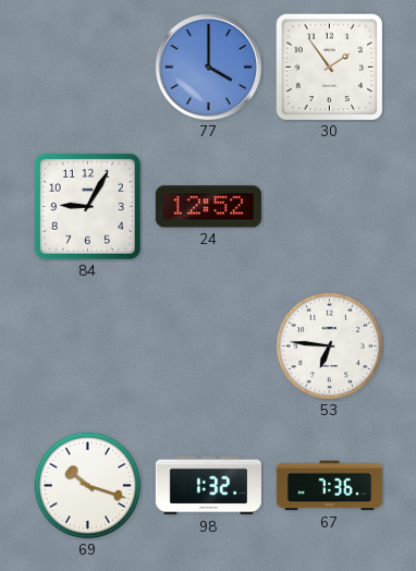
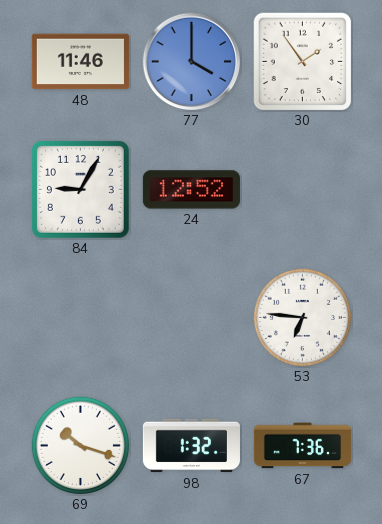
48: none -> 11:46 (80, 62)
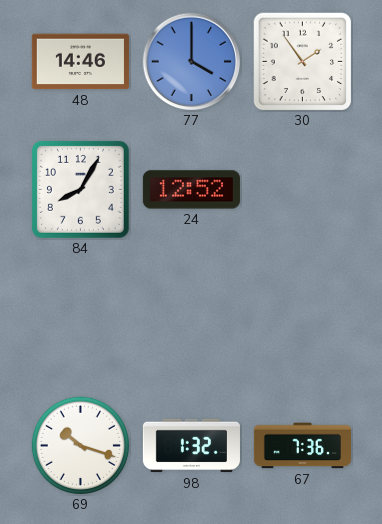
48: 11:46 -> 14:46 (80, 62)
84: 9:05 -> 8:05 (80, 189)
53: 6:46 -> none (302, 317)
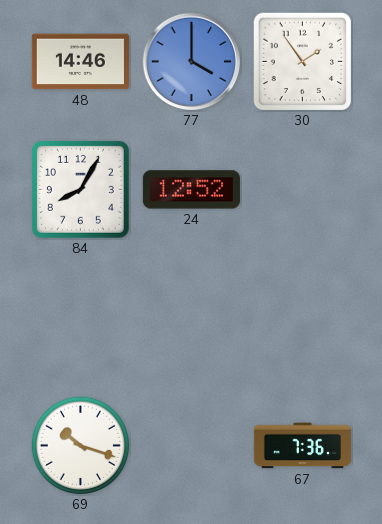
98: 1:32 -> none (191, 446)
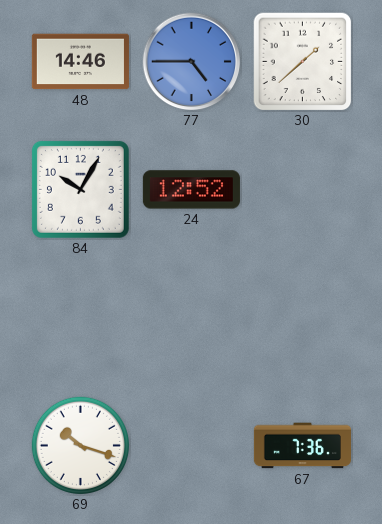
77: 4:00 -> 4:45 (192, 62)
30: 1:54 -> 1:38 (303, 62)
84: 8:05 -> 10:05 (80, 189)
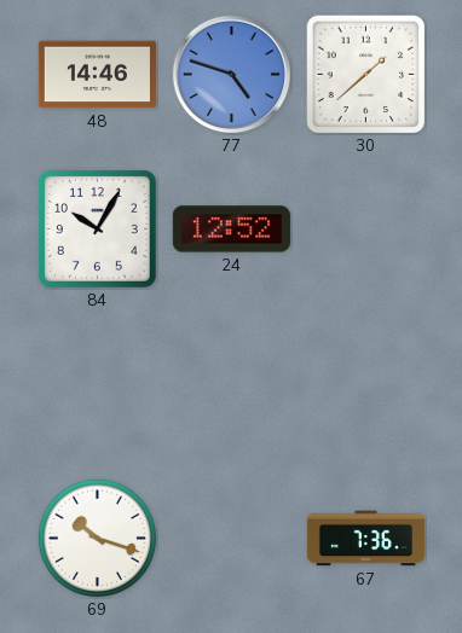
77: 4:45 -> 4:48 (232, 75)
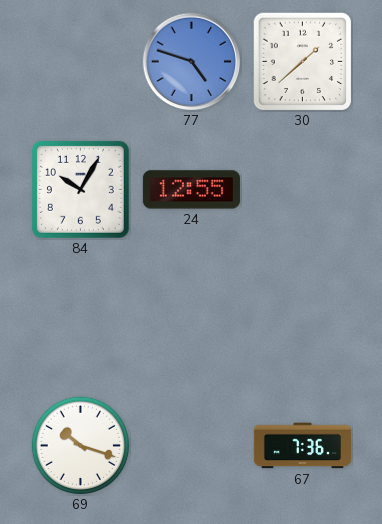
48: 14:46 -> none (97, 75)
24: 12:52 -> 12:55 (191, 190)
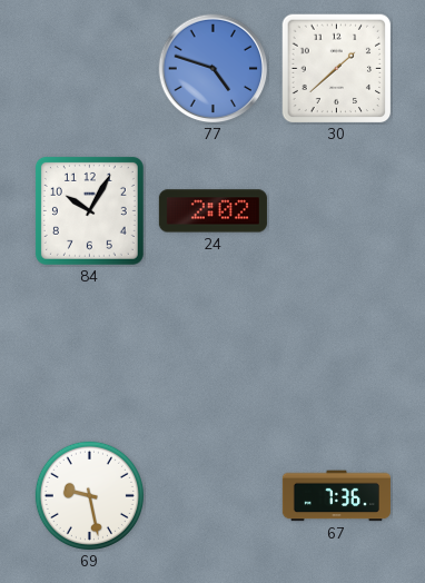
24: 12:55 -> 2:02 (212, 211)
69: 10:18 -> 9:28 (89, 495)
